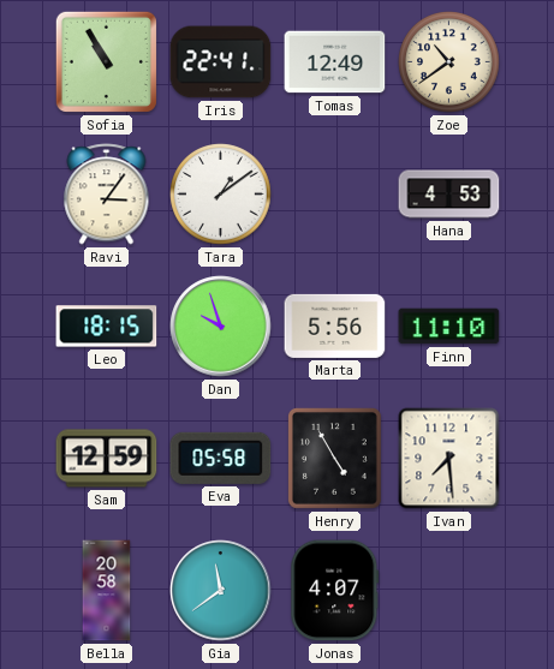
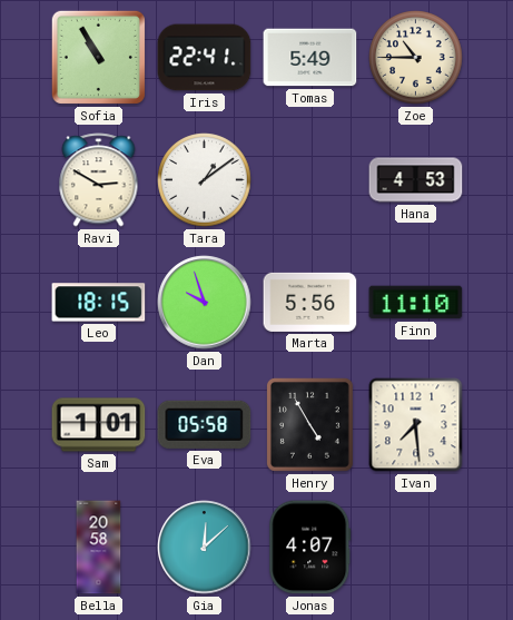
Tomas: 12:49 -> 5:49 (310, 58)
Zoe: 10:39 -> 10:45 (416, 58)
Ravi: 3:06 -> 2:50 (99, 180)
Sam: 12:59 -> 1:01 (99, 425)
Gia: 11:39 -> 12:08 (205, 548)
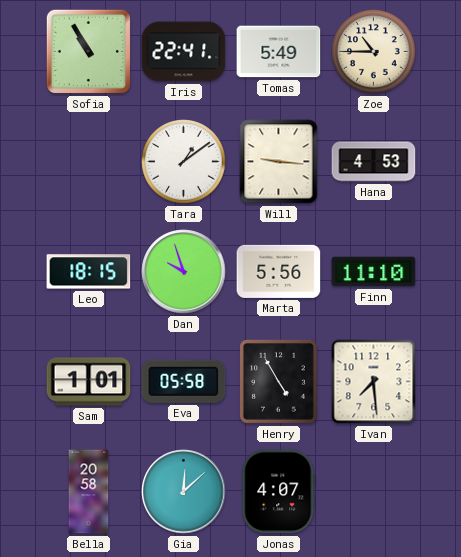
Ravi: 2:50 -> none (99, 180)
Will: none -> 9:16 (279, 162)
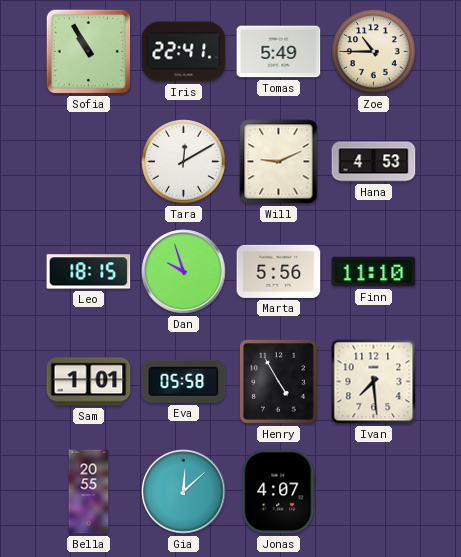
Tara: 1:09 -> 12:10 (184, 162)
Will: 9:16 -> 9:11 (279, 162)
Bella: 20:58 -> 20:55 (89, 492)
